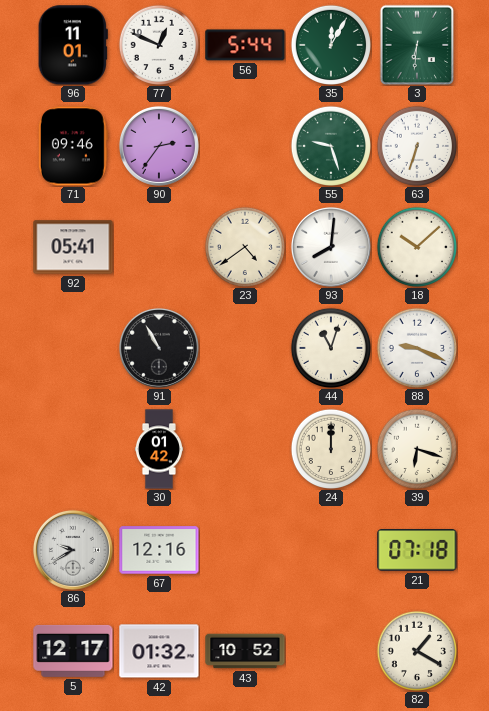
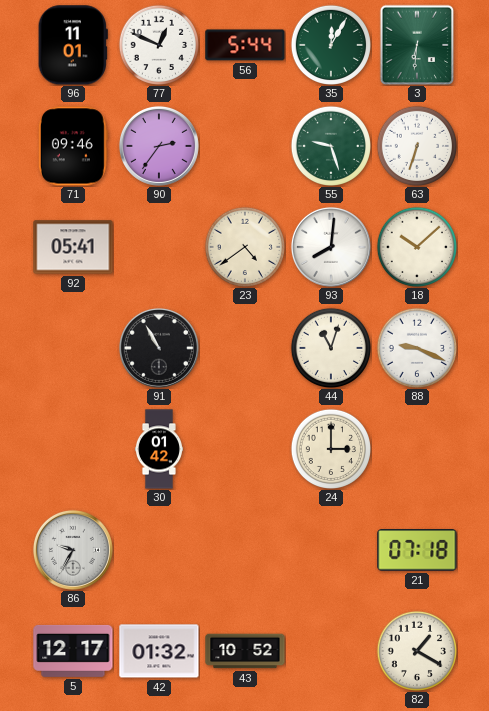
24: 12:00 -> 3:00 (330, 448)
39: 6:18 -> none (416, 448)
86: 9:40 -> 9:35 (73, 550)
67: 12:16 -> none (159, 550)
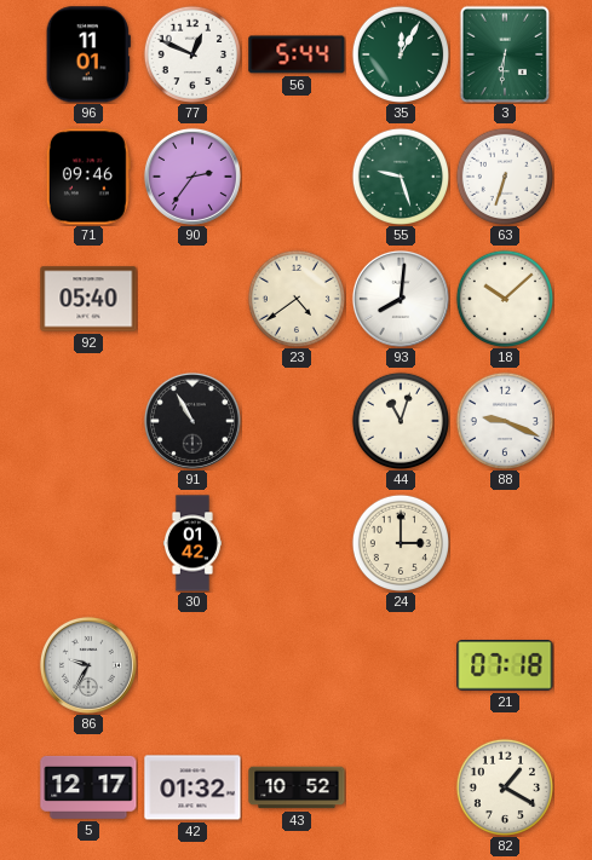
92: 05:41 -> 05:40 (88, 299)
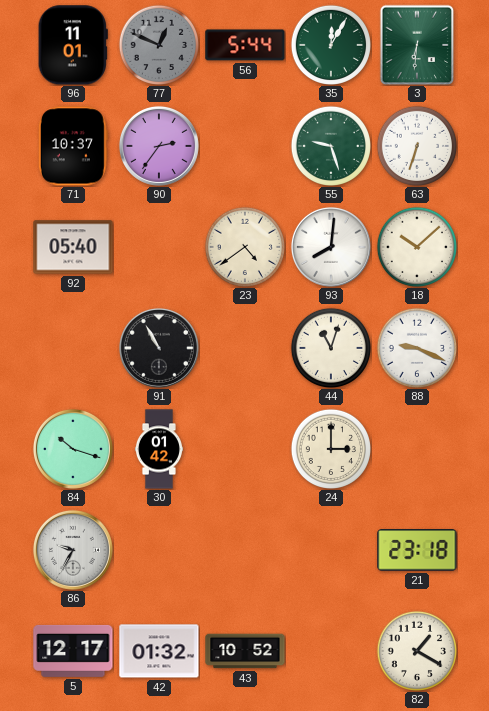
77 dial: white -> grey (158, 44)
71: 09:46 -> 10:37 (73, 146)
84: none -> 10:18 (73, 449)
21: 07:18 -> 23:18 (417, 550)
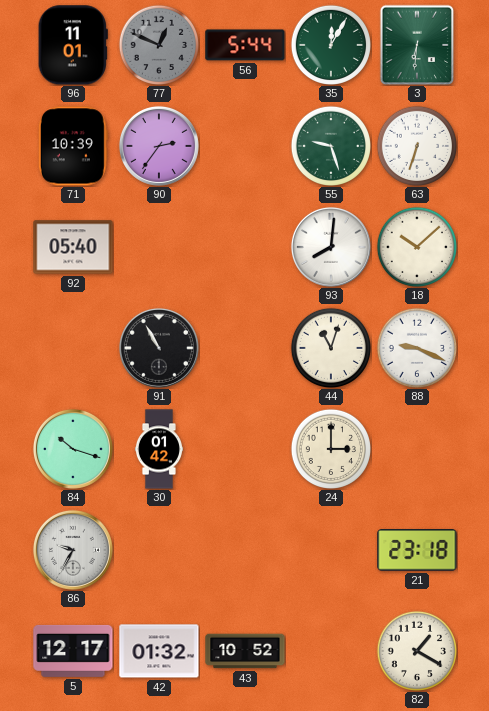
71: 10:37 -> 10:39 (73, 146)
23: 4:39 -> none (244, 246)
